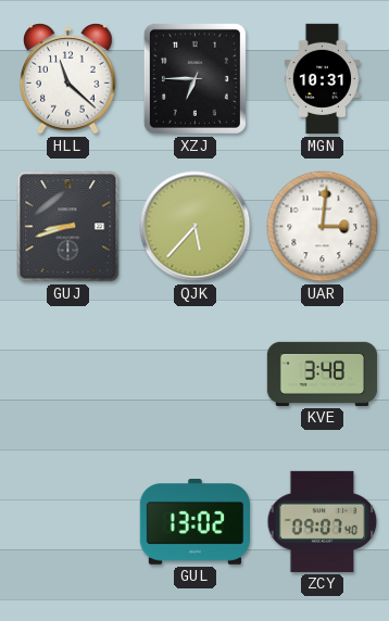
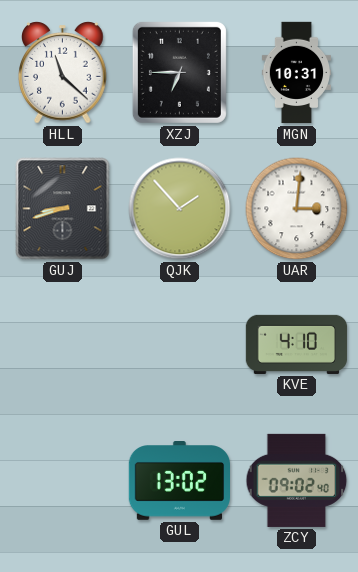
QJK: 5:37 -> 1:53 (180, 209)
KVE: 3:48 -> 4:10 (297, 344)
ZCY: 09:07 -> 09:02 (297, 480)
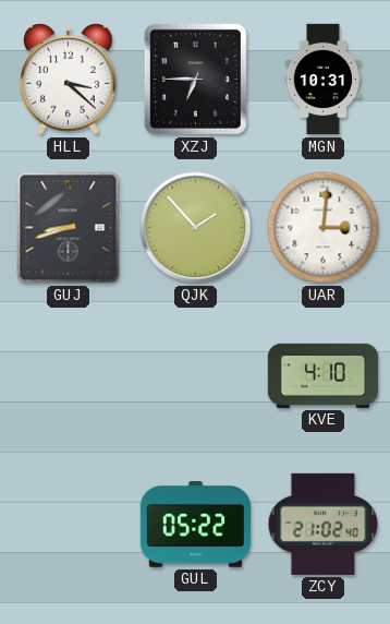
HLL: 11:22 -> 3:22 (69, 80)
GUL: 13:02 -> 05:22 (195, 525)
ZCY: 09:02 -> 21:02 (324, 524)
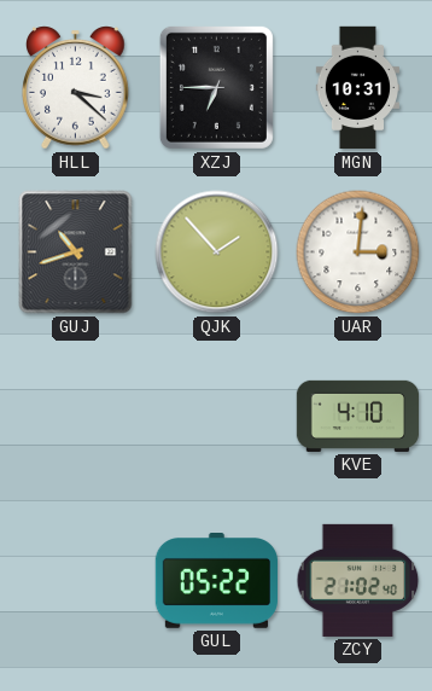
GUJ: 8:42 -> 10:42 (76, 252)
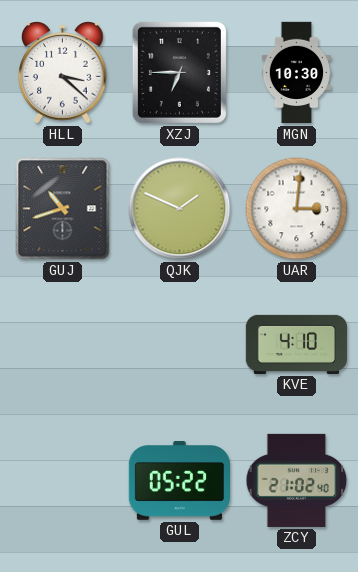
MGN: 10:31 -> 10:30 (296, 73)
QJK: 1:53 -> 1:49 (180, 209)
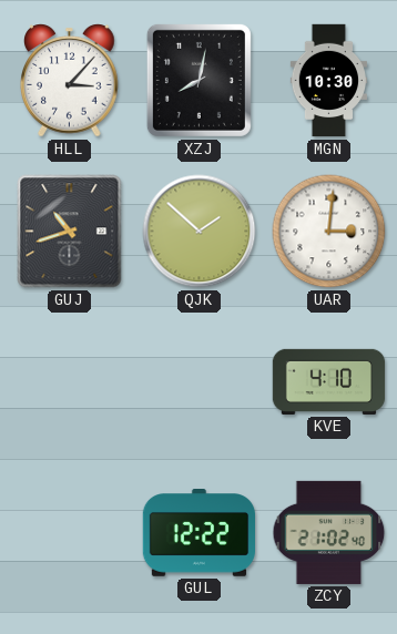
HLL: 3:22 -> 3:07 (70, 81)
XZJ: 6:45 -> 8:02 (198, 80)
QJK: 1:49 -> 1:52 (200, 232)
GUL: 05:22 -> 12:22 (198, 533)
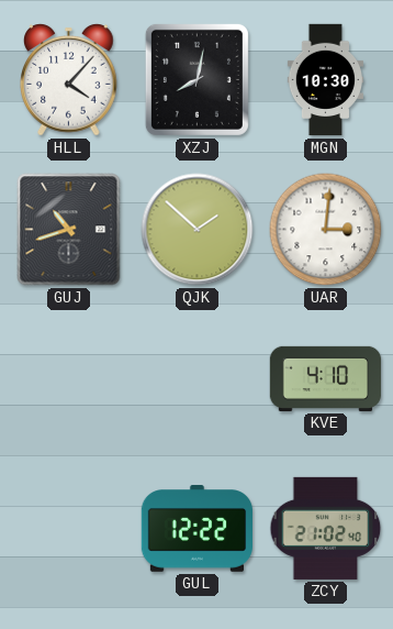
HLL: 3:07 -> 4:07 (69, 80)
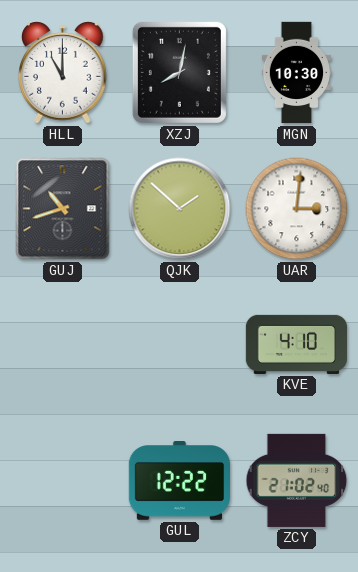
HLL: 4:07 -> 11:00 (63, 73)
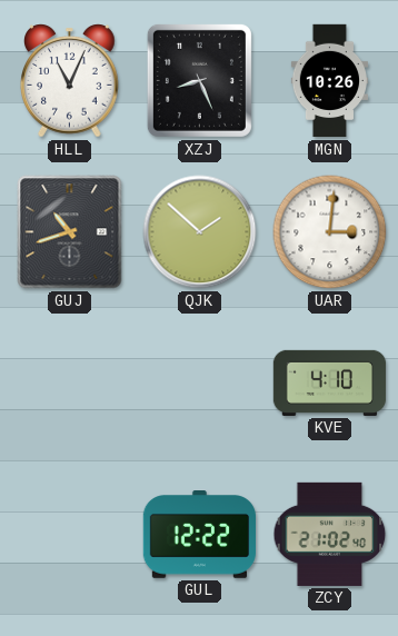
HLL: 11:00 -> 11:04 (70, 81)
XZJ: 8:02 -> 8:26 (199, 80)
MGN: 10:30 -> 10:26 (329, 81)
